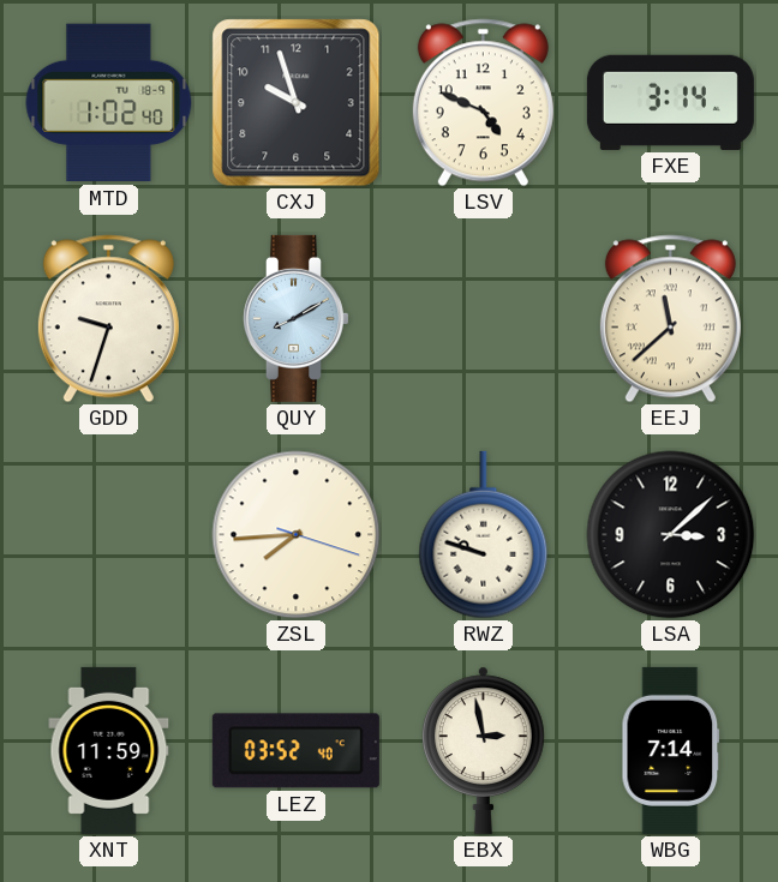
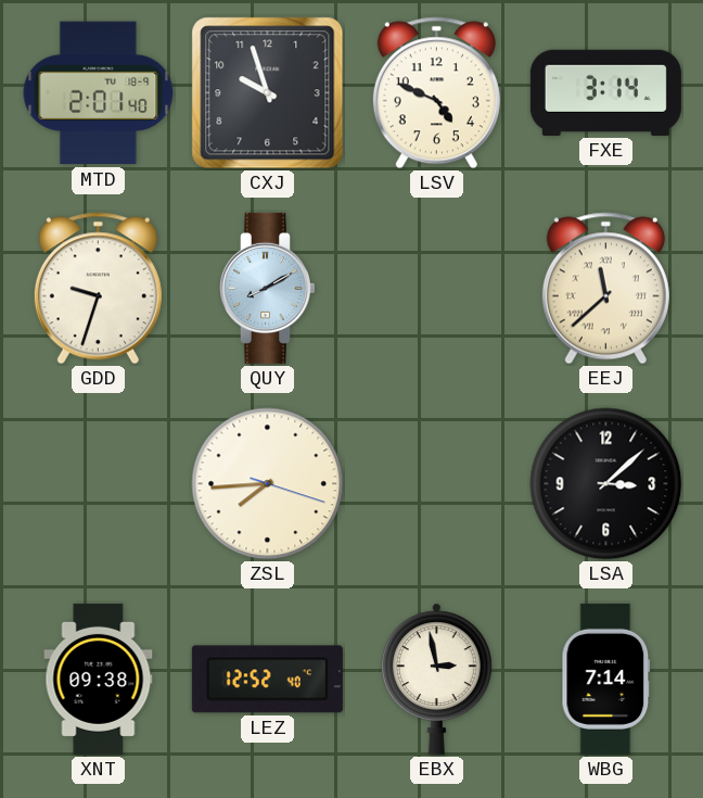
MTD: 1:02 -> 2:01 (99, 93)
RWZ: 9:48 -> none (484, 535)
XNT: 11:59 -> 09:38 (99, 679)
LEZ: 03:52 -> 12:52 (267, 680)
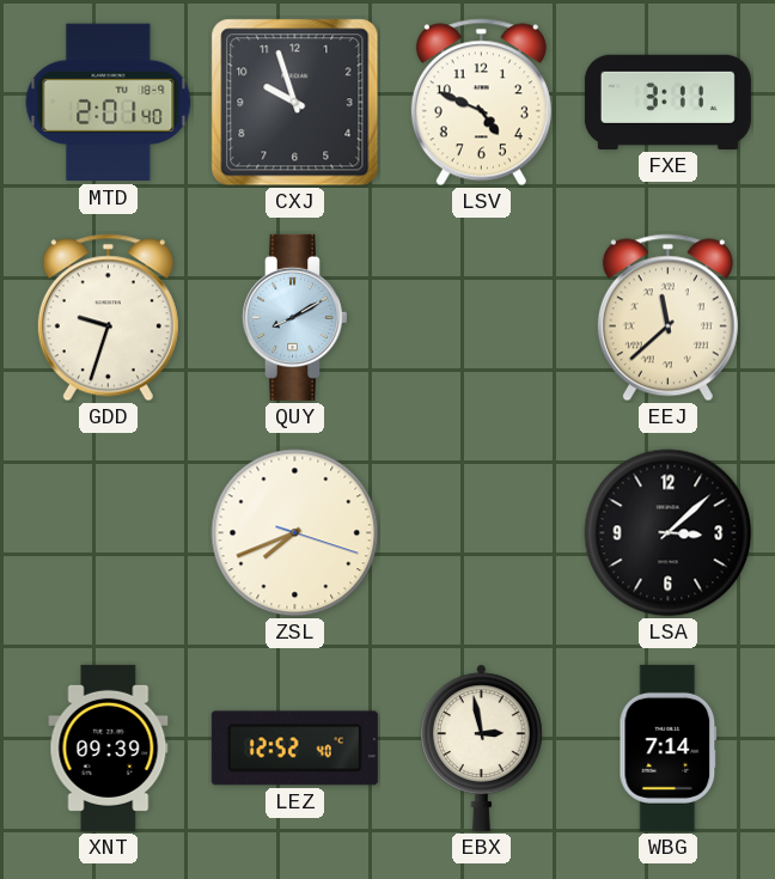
FXE: 3:14 -> 3:11 (667, 102)
ZSL: 7:44 -> 7:41 (295, 533)
XNT: 09:38 -> 09:39 (109, 747)
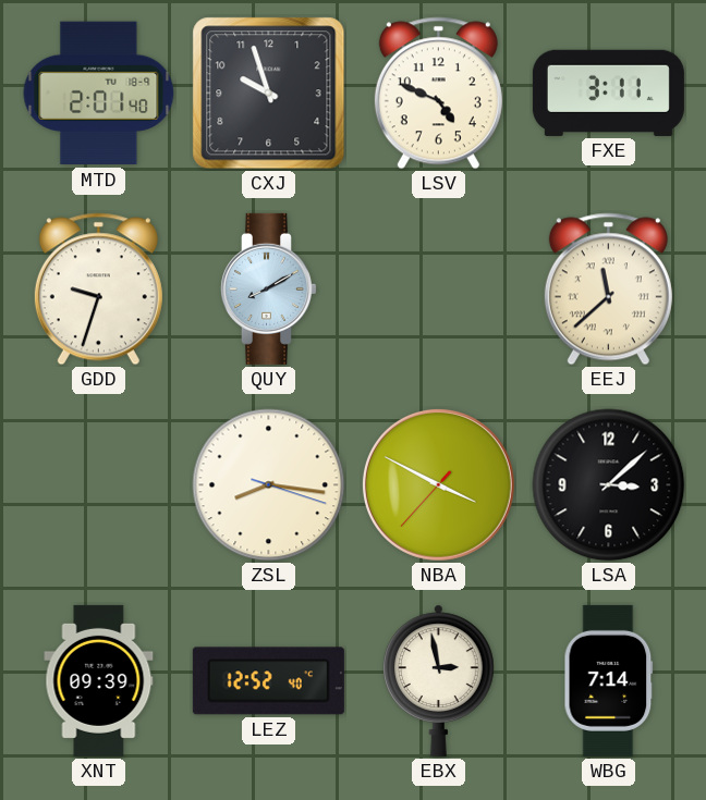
ZSL: 7:41 -> 8:16 (269, 485)
NBA: none -> 3:49 (438, 484)
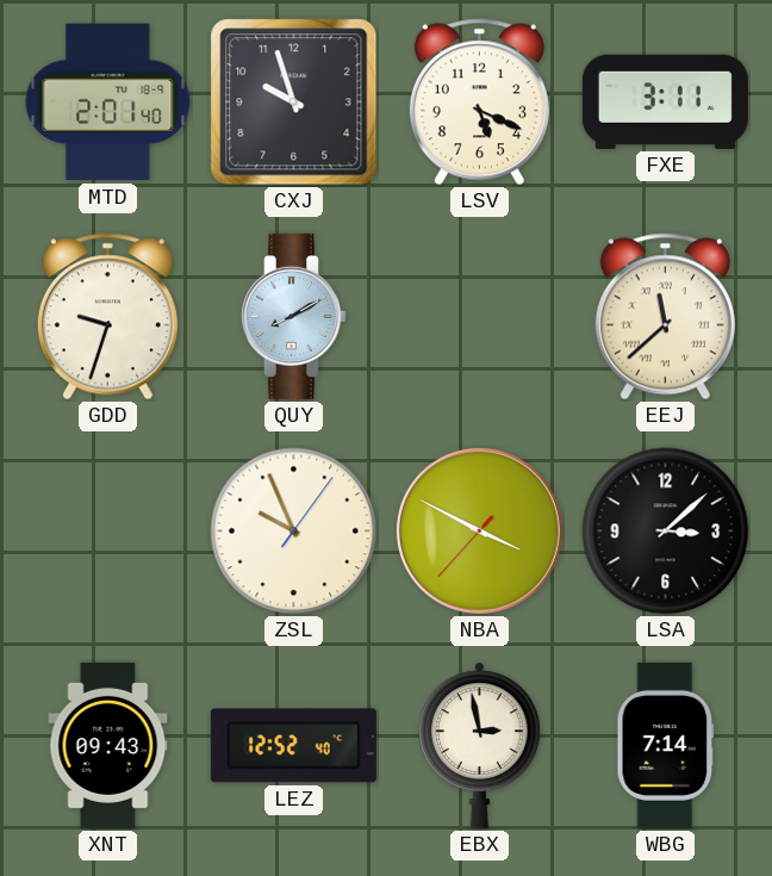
LSV: 4:49 -> 5:19 (479, 102)
ZSL: 8:16 -> 9:56 (294, 532)
XNT: 09:39 -> 09:43 (108, 745)
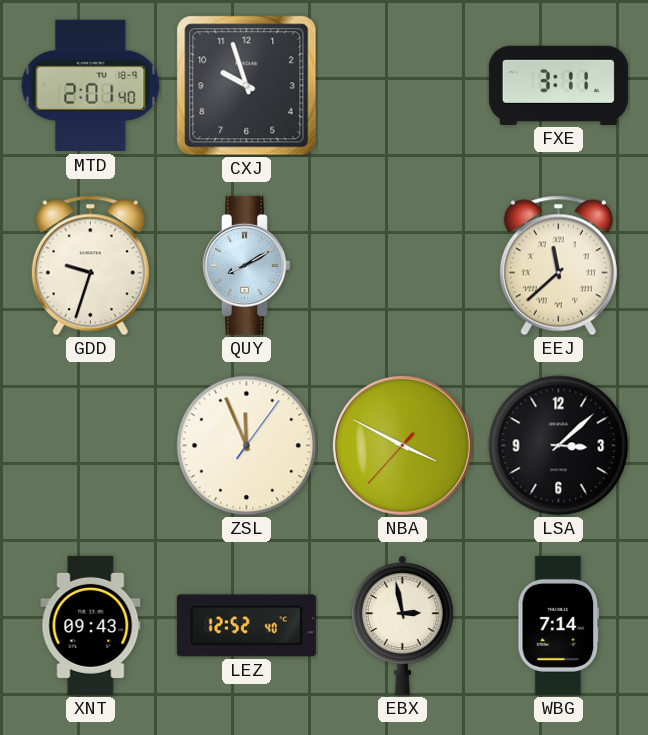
LSV: 5:19 -> none (479, 102)
ZSL: 9:56 -> 11:56 (247, 446)
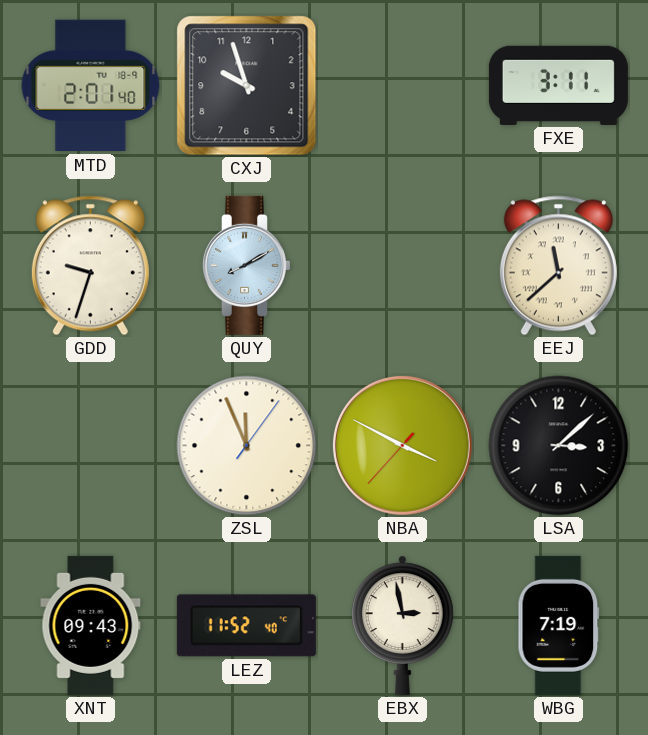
LEZ: 12:52 -> 11:52 (246, 626)
WBG: 7:14 -> 7:19 (559, 625)
